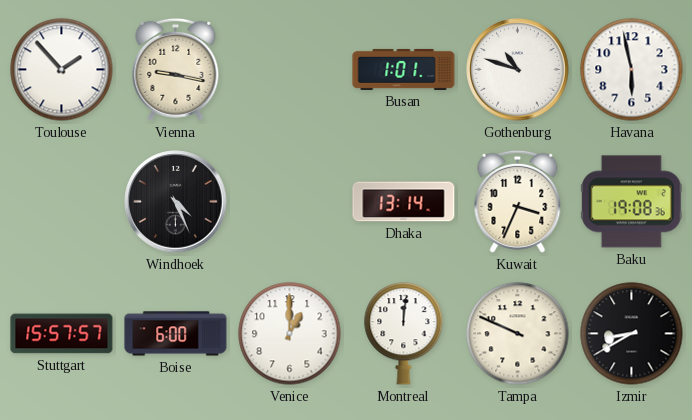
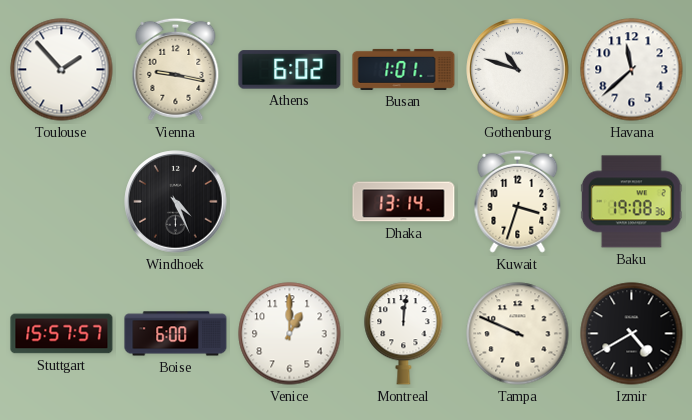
Athens: none -> 6:02 (290, 70)
Havana: 5:58 -> 11:38 (632, 70)
Kuwait: 3:34 -> 3:33 (518, 201)
Izmir: 8:40 -> 4:40 (632, 334)
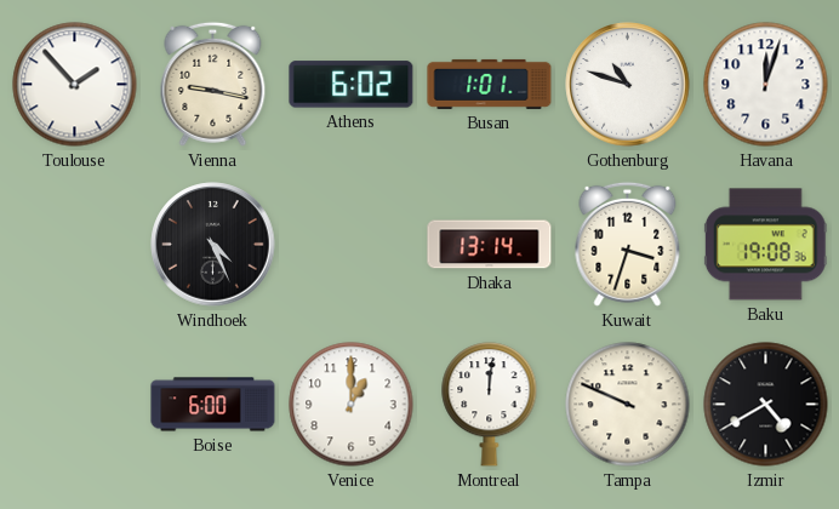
Havana: 11:38 -> 12:03 (766, 85)
Stuttgart: 15:57 -> none (62, 334)
